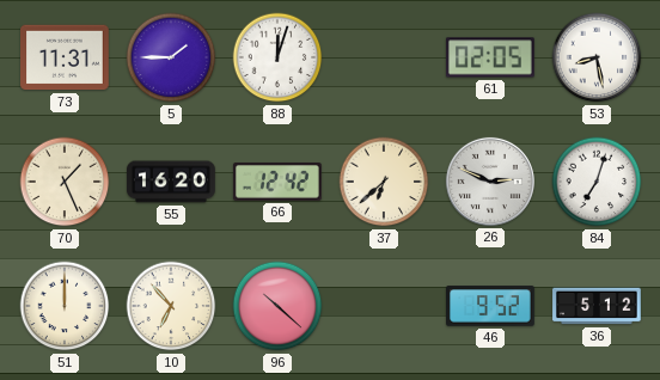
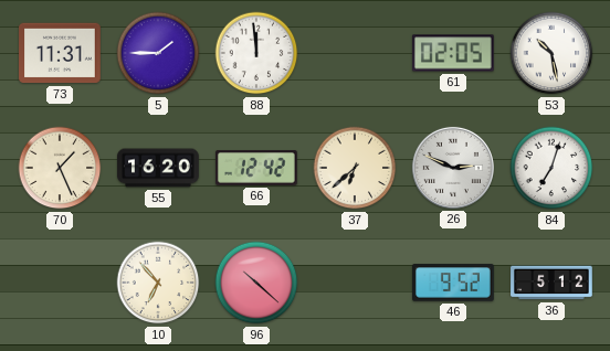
88: 12:03 -> 11:59 (256, 53)
53: 8:28 -> 10:28 (551, 53)
51: 12:00 -> none (65, 306)
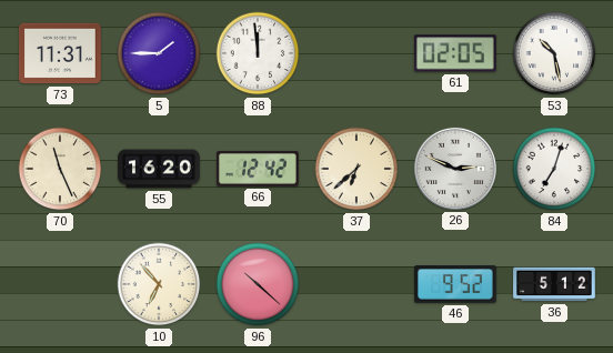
70: 1:26 -> 11:26 (60, 169)
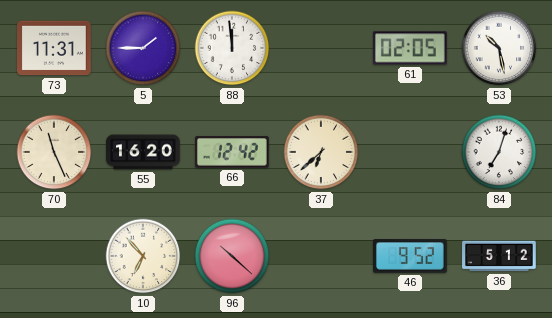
26: 2:49 -> none (455, 169)
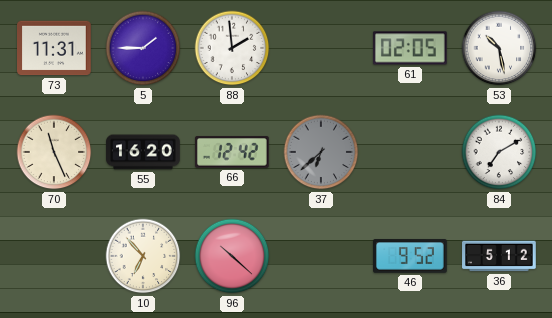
88: 11:59 -> 1:59 (232, 48)
37 dial: cream -> grey (321, 152)
84: 7:03 -> 7:10 (499, 152)
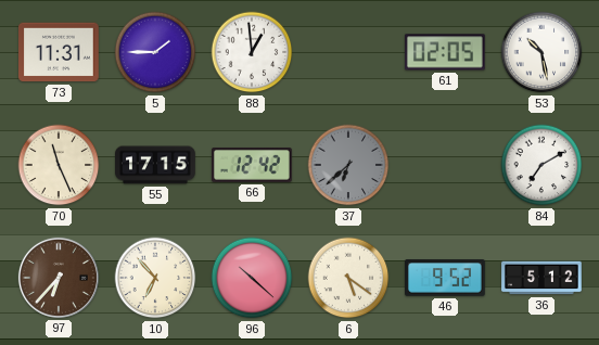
88: 1:59 -> 12:59 (252, 52)
55: 16:20 -> 17:15 (155, 165)
97: none -> 6:37 (59, 278)
6: none -> 5:21 (348, 278)
